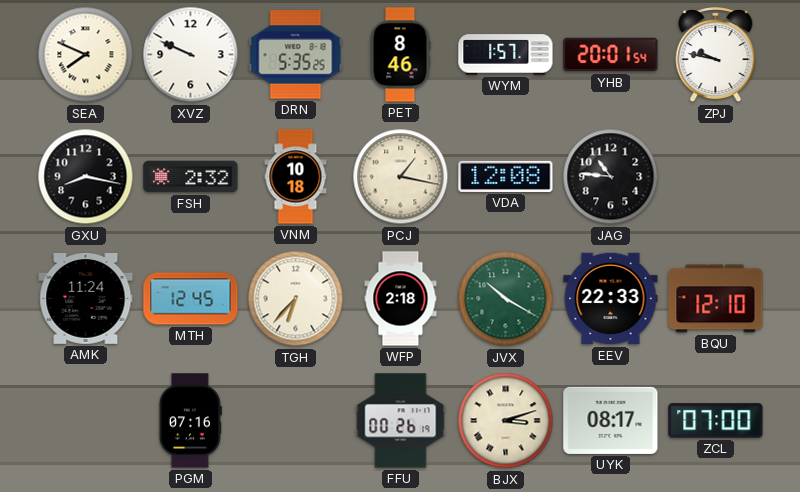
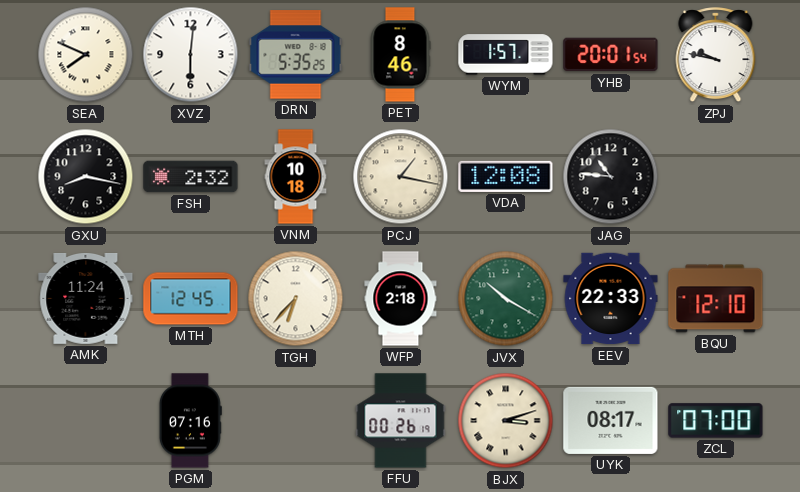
XVZ: 9:49 -> 6:01 (191, 55)
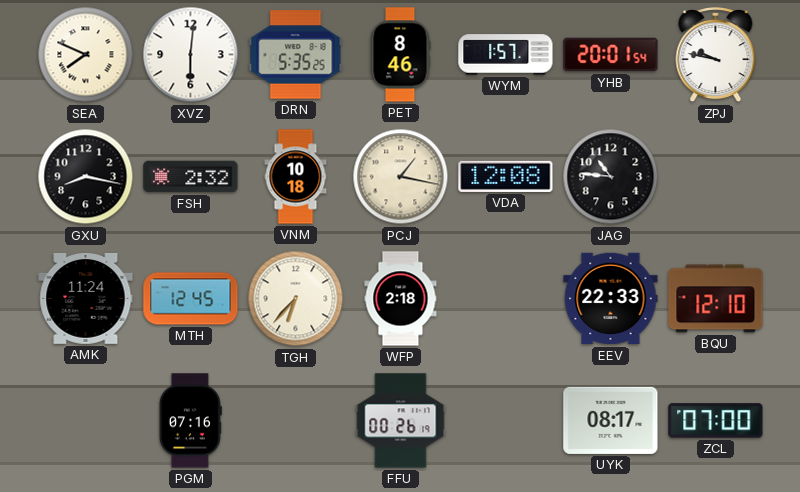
JVX: 10:20 -> none (506, 299)
BJX: 3:12 -> none (506, 421)
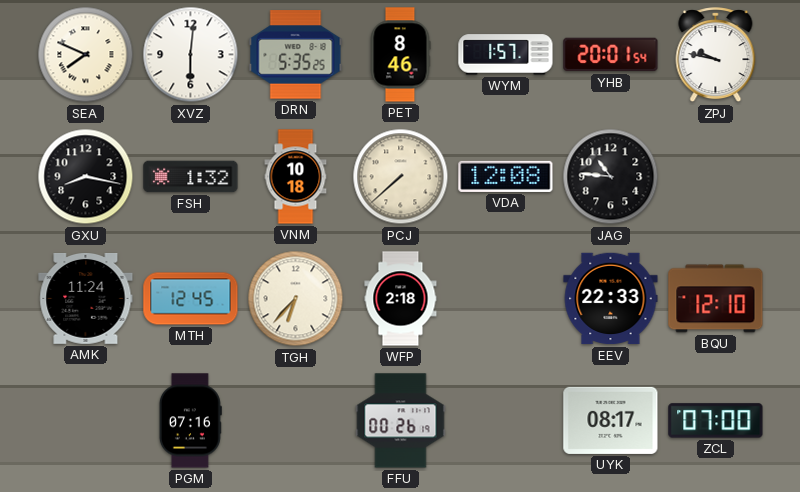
FSH: 2:32 -> 1:32 (191, 177)
PCJ: 1:17 -> 7:38 (401, 177)
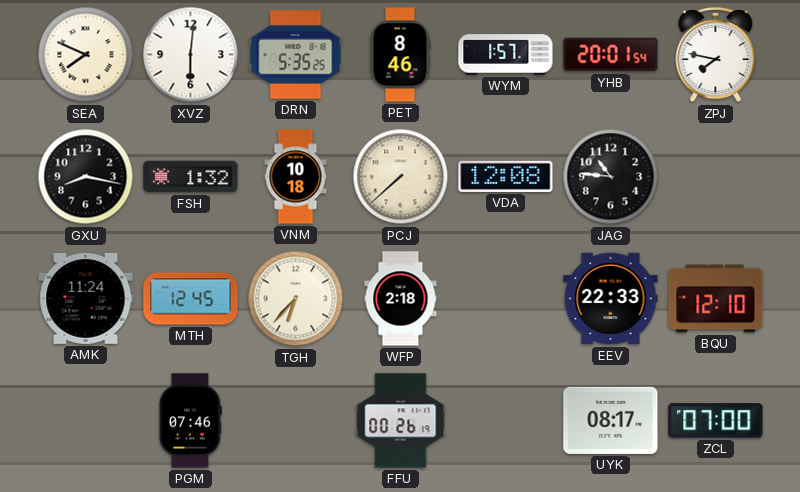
ZPJ: 9:47 -> 7:47 (716, 55)
PGM: 07:16 -> 07:46 (190, 421)
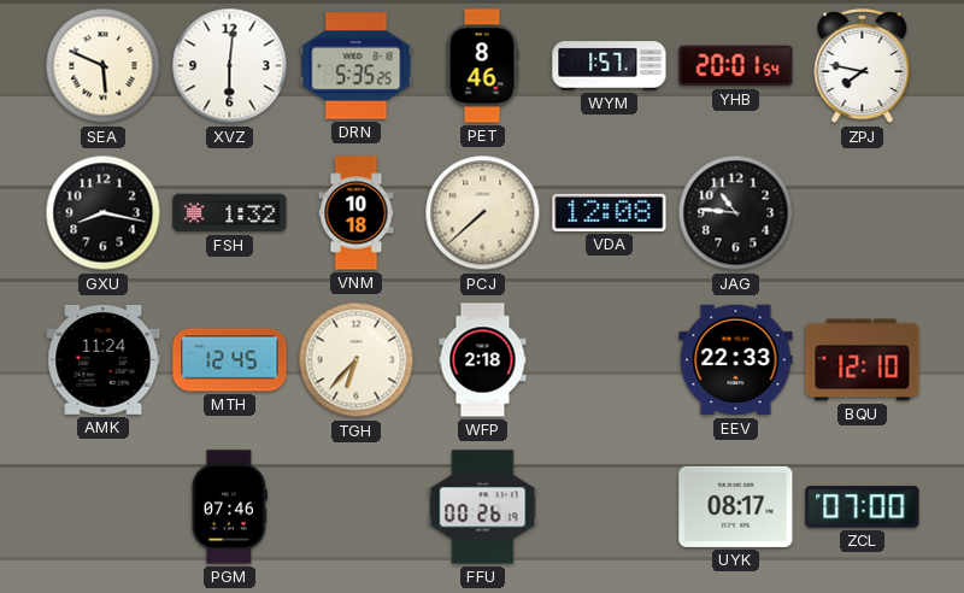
SEA: 7:49 -> 5:49 (104, 66)
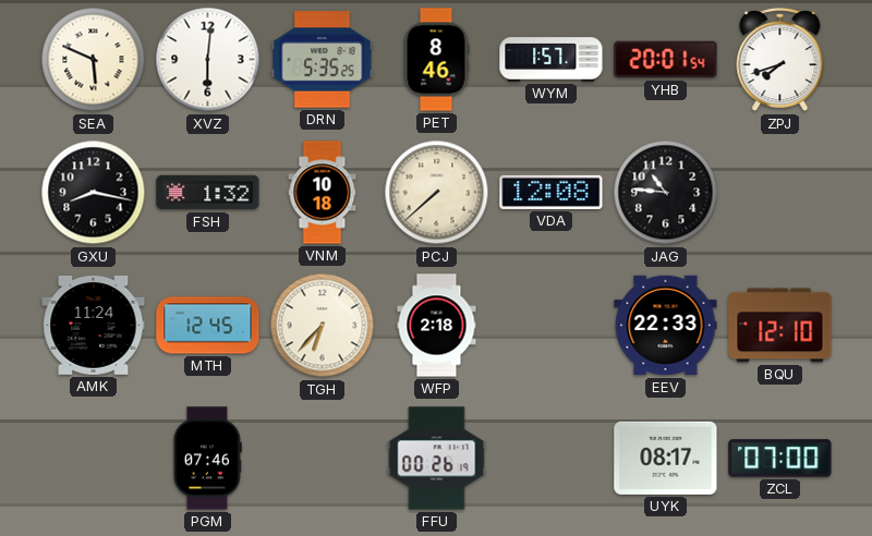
ZPJ: 7:47 -> 7:42 (780, 60)
